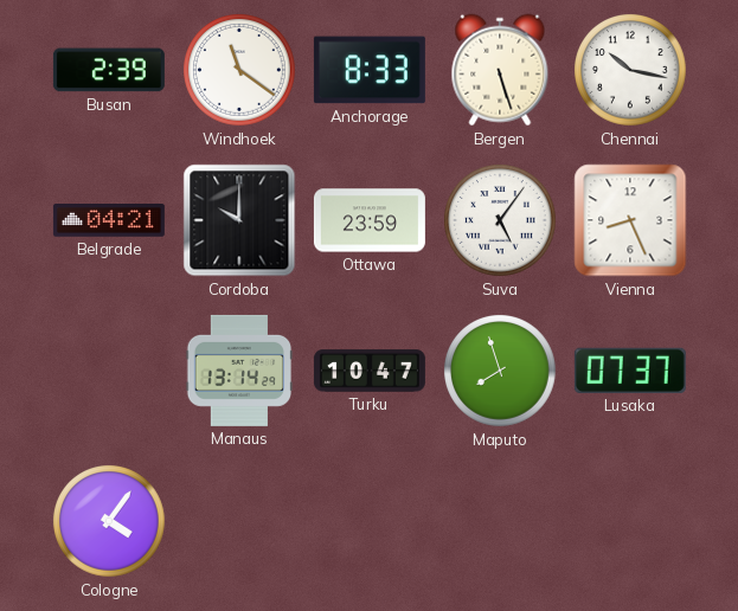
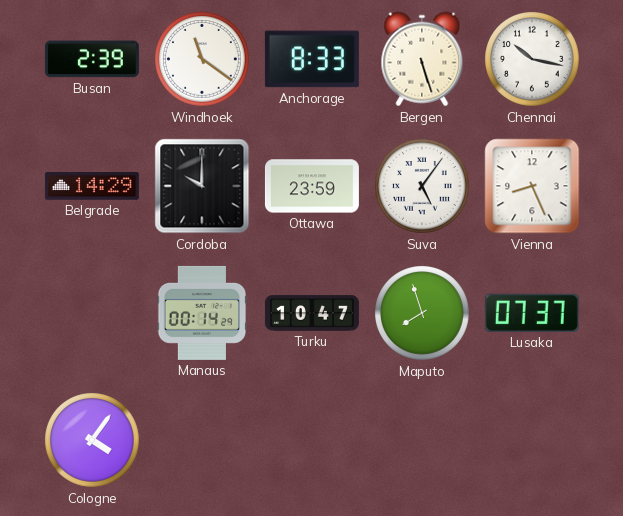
Belgrade: 04:21 -> 14:29 (92, 186)
Manaus: 13:14 -> 00:14 (202, 313)
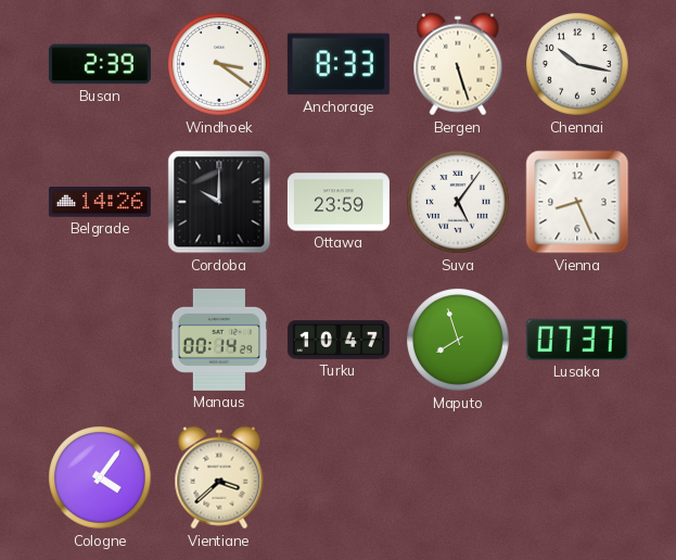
Windhoek: 11:21 -> 3:21 (220, 65)
Belgrade: 14:29 -> 14:26 (100, 202)
Vientiane: none -> 3:38 (219, 478)
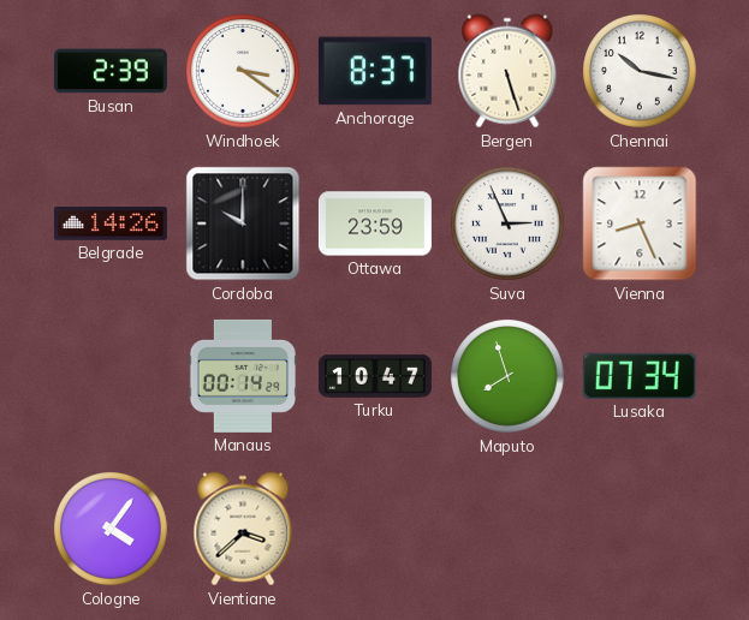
Anchorage: 8:33 -> 8:37 (375, 71)
Suva: 5:06 -> 2:56 (509, 225)
Lusaka: 07:37 -> 07:34 (640, 376)
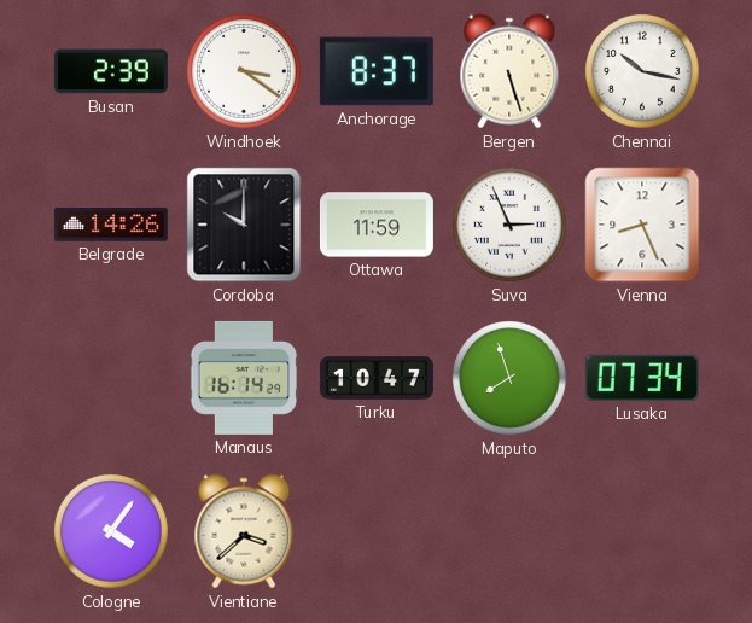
Ottawa: 23:59 -> 11:59 (377, 225)
Manaus: 00:14 -> 16:14 (244, 378)
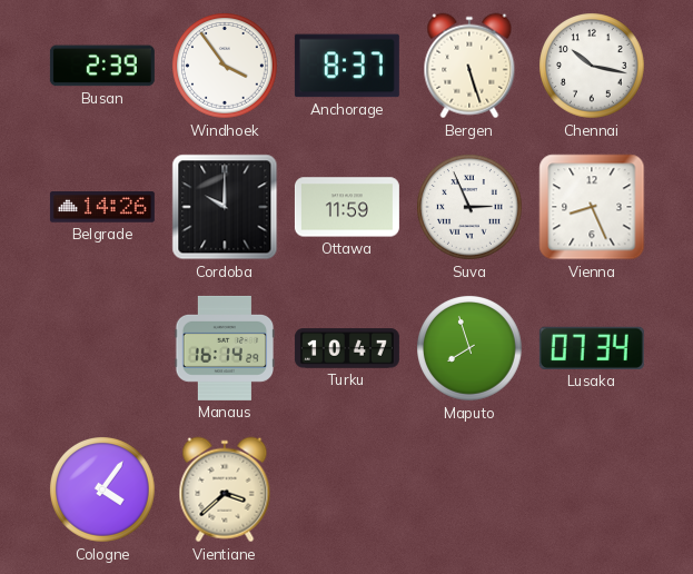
Windhoek: 3:21 -> 3:54 (226, 67)
